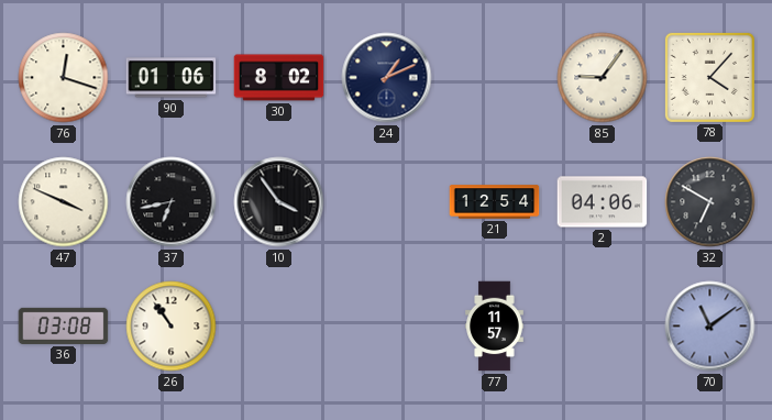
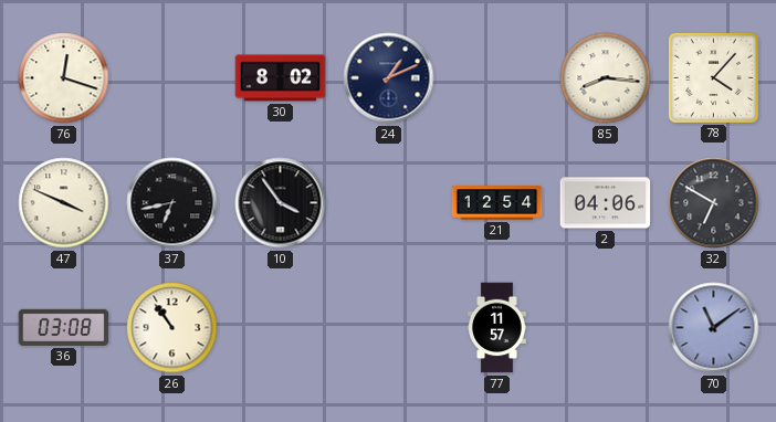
90: 01:06 -> none (172, 78)
85: 9:06 -> 8:16 (606, 78)
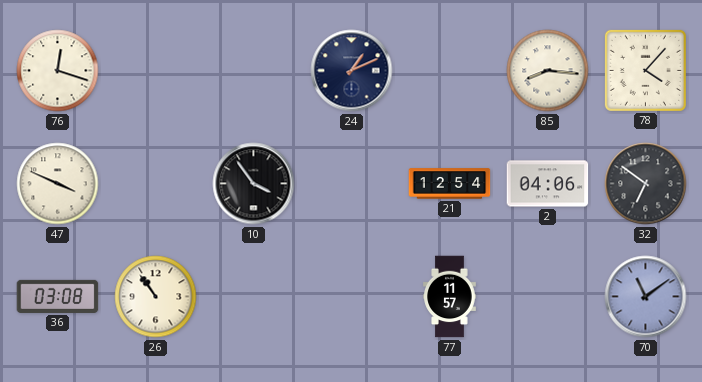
30: 8:02 -> none (281, 78)
37: 6:43 -> none (172, 203)
32: 6:50 -> 6:51 (646, 184)
